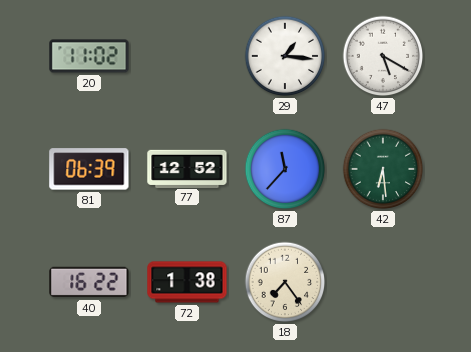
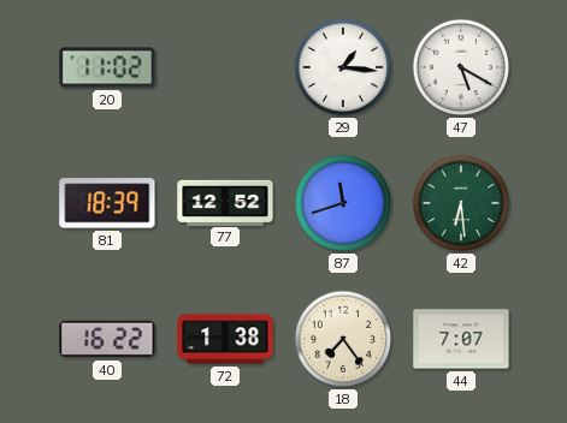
81: 06:39 -> 18:39 (107, 203)
87: 11:37 -> 11:42 (343, 203)
44: none -> 7:07 (461, 339)
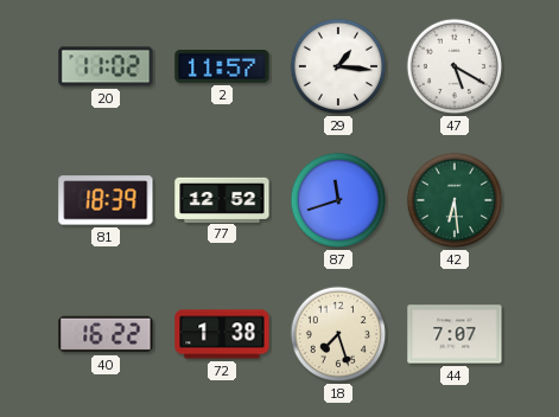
2: none -> 11:57 (222, 68)
18: 7:24 -> 7:27 (338, 334)
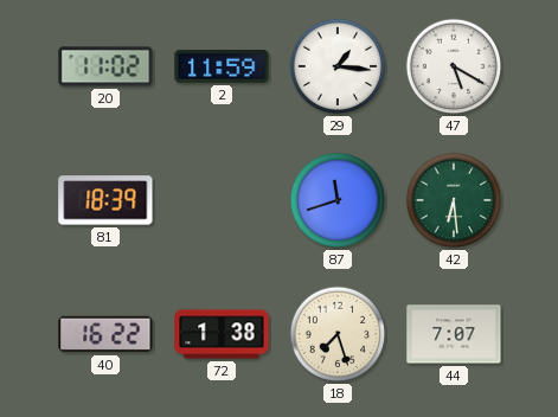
2: 11:57 -> 11:59 (222, 68)
77: 12:52 -> none (222, 199)
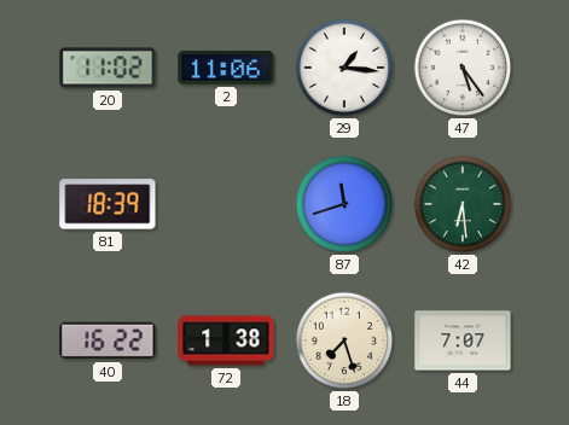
2: 11:59 -> 11:06 (226, 69)
47: 5:20 -> 5:24 (463, 68)
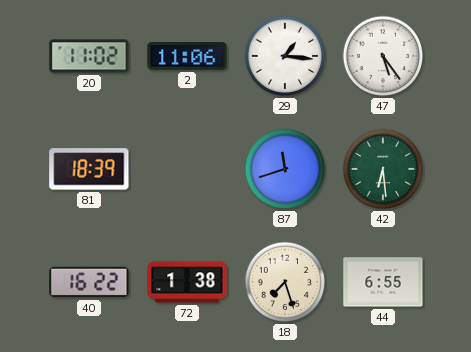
44: 7:07 -> 6:55 (383, 282)
